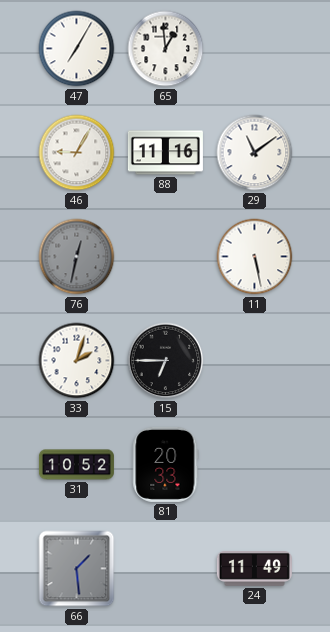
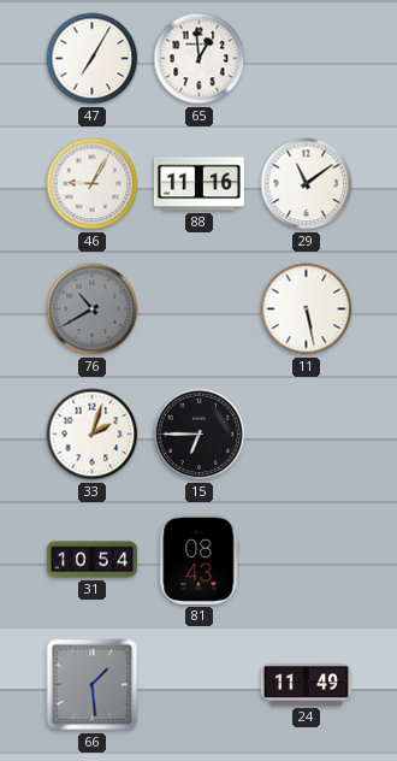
76: 12:32 -> 10:40 (93, 309)
31: 10:52 -> 10:54 (91, 560)
81: 20:33 -> 08:43 (200, 559)
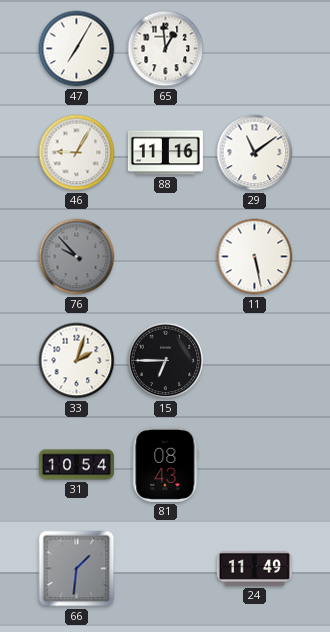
76: 10:40 -> 9:53 (77, 257)
66: 1:29 -> 1:31 (77, 569)
